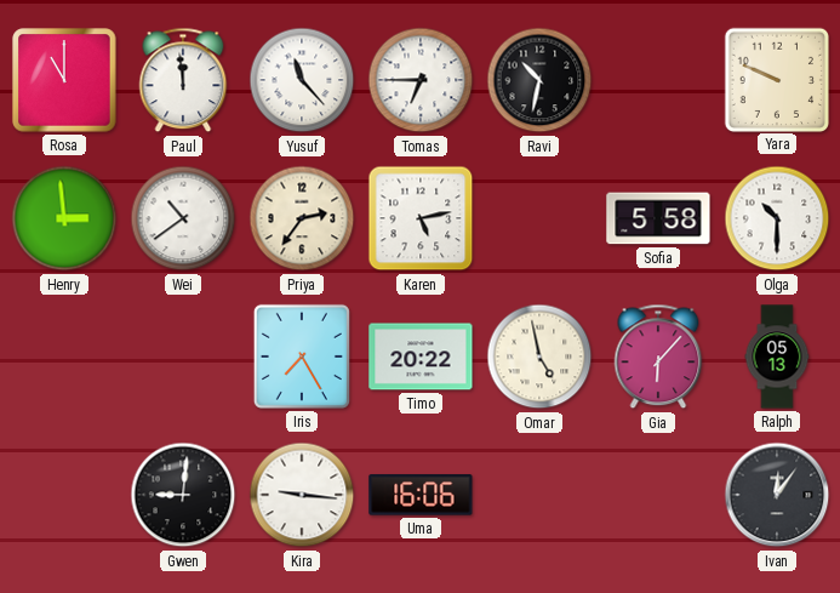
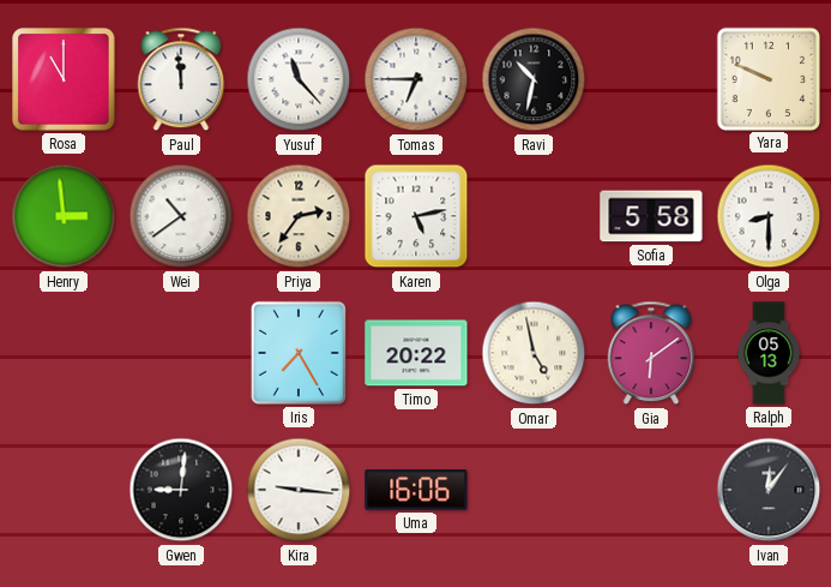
Olga: 10:30 -> 8:30 (769, 216)
Gia: 6:07 -> 6:09 (651, 353)
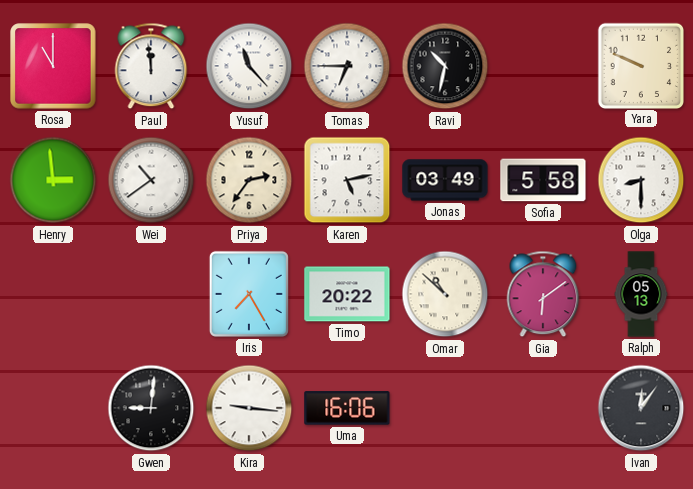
Jonas: none -> 03:49 (445, 180)
Omar: 4:58 -> 10:52 (445, 294)
